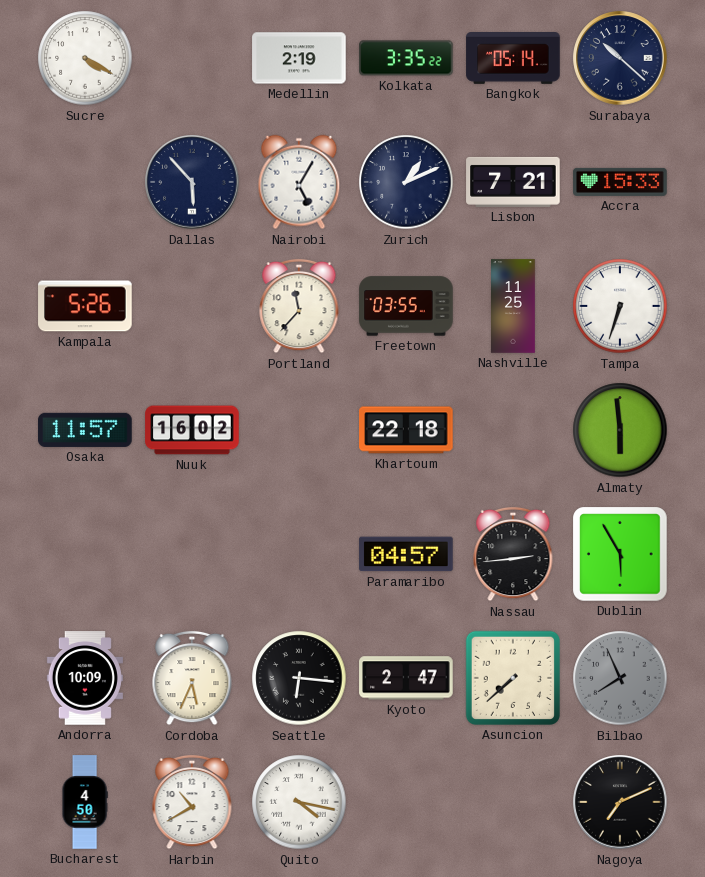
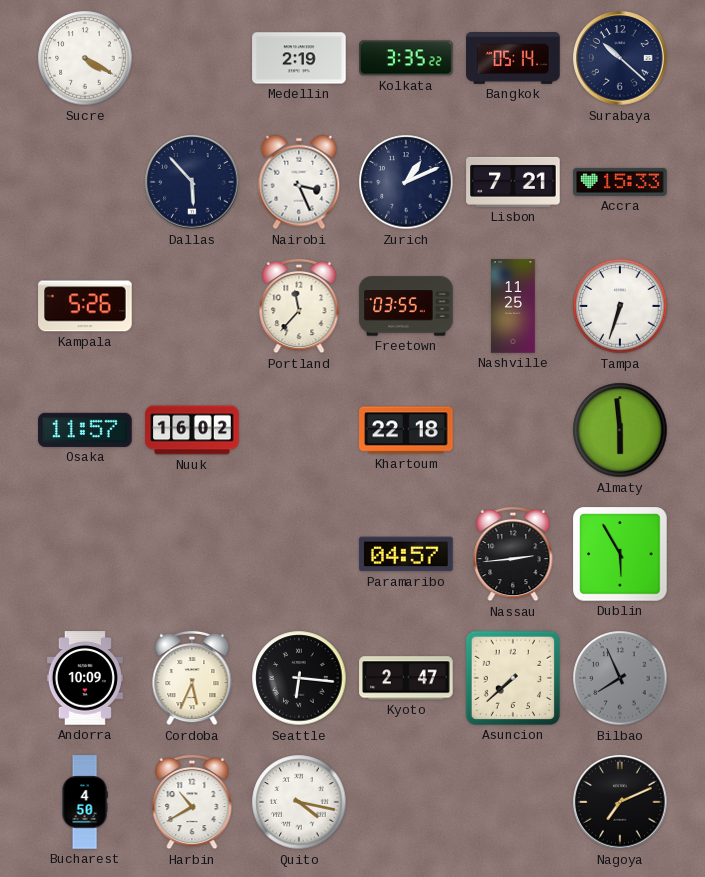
Nairobi: 5:05 -> 3:26 (299, 182)
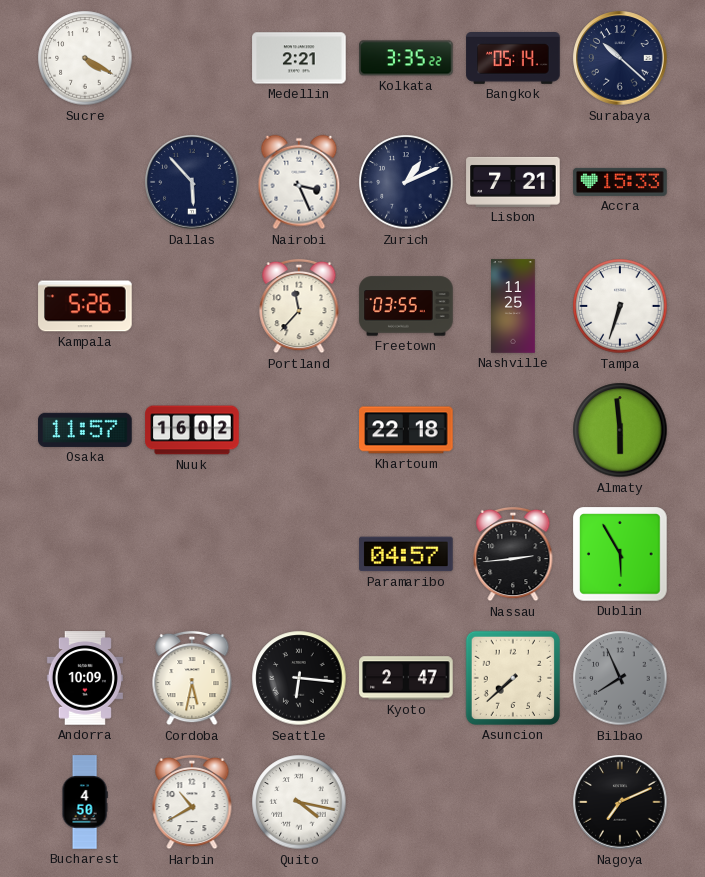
Medellin: 2:19 -> 2:21 (299, 58)
Cordoba: 5:34 -> 5:32 (192, 678)
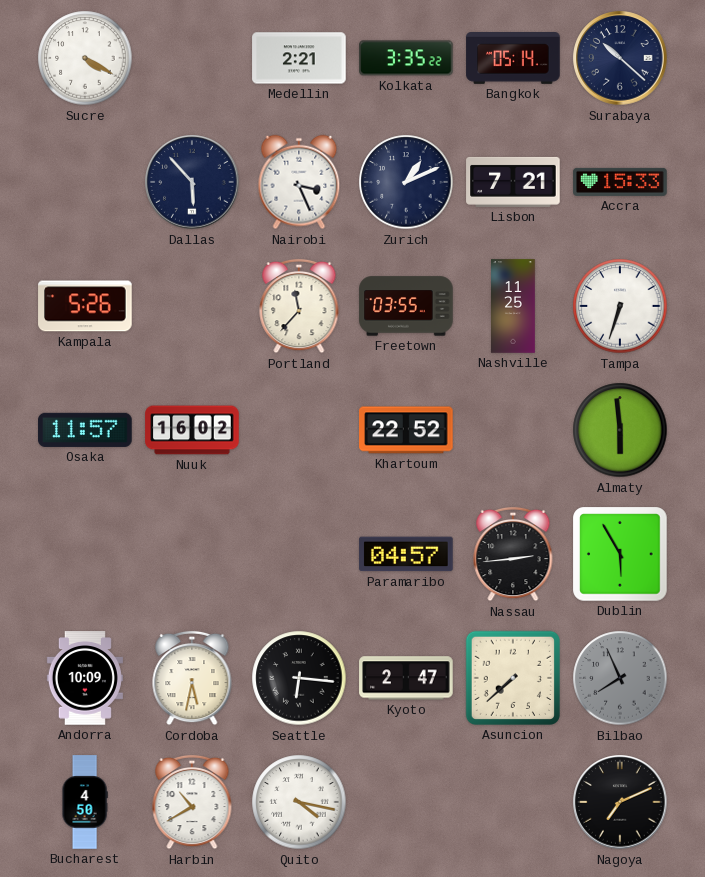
Khartoum: 22:18 -> 22:52 (406, 430)
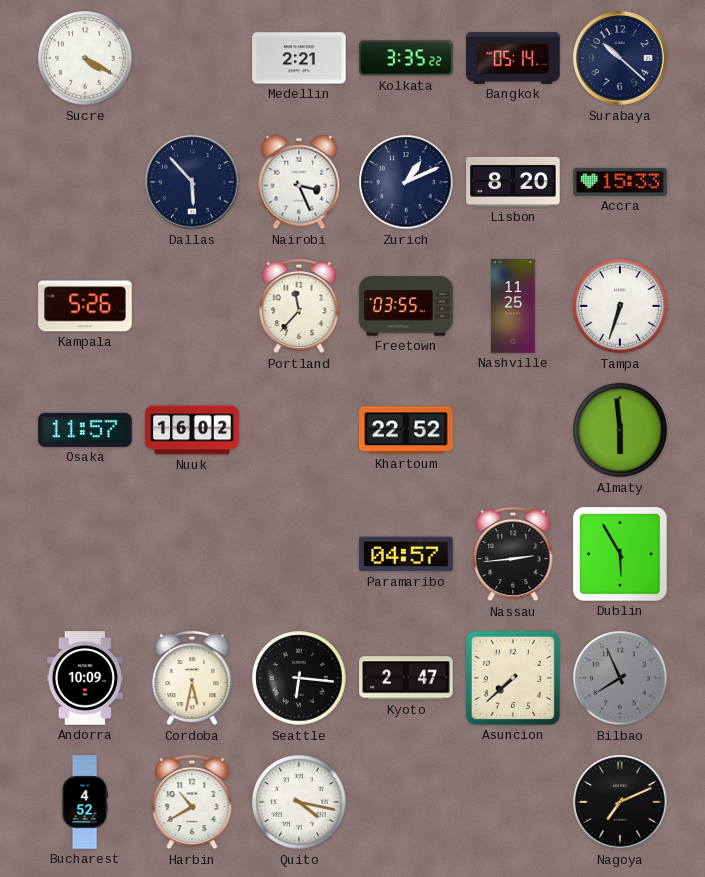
Lisbon: 7:21 -> 8:20 (513, 182)
Bucharest: 4:50 -> 4:52 (85, 802)
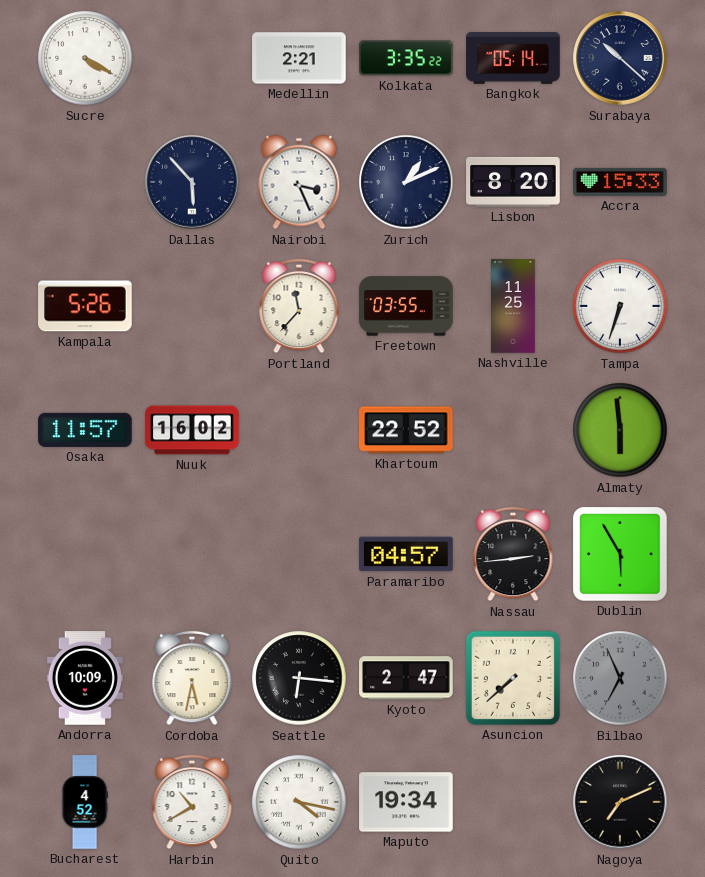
Bilbao: 7:56 -> 6:56 (620, 678)
Maputo: none -> 19:34 (406, 802)
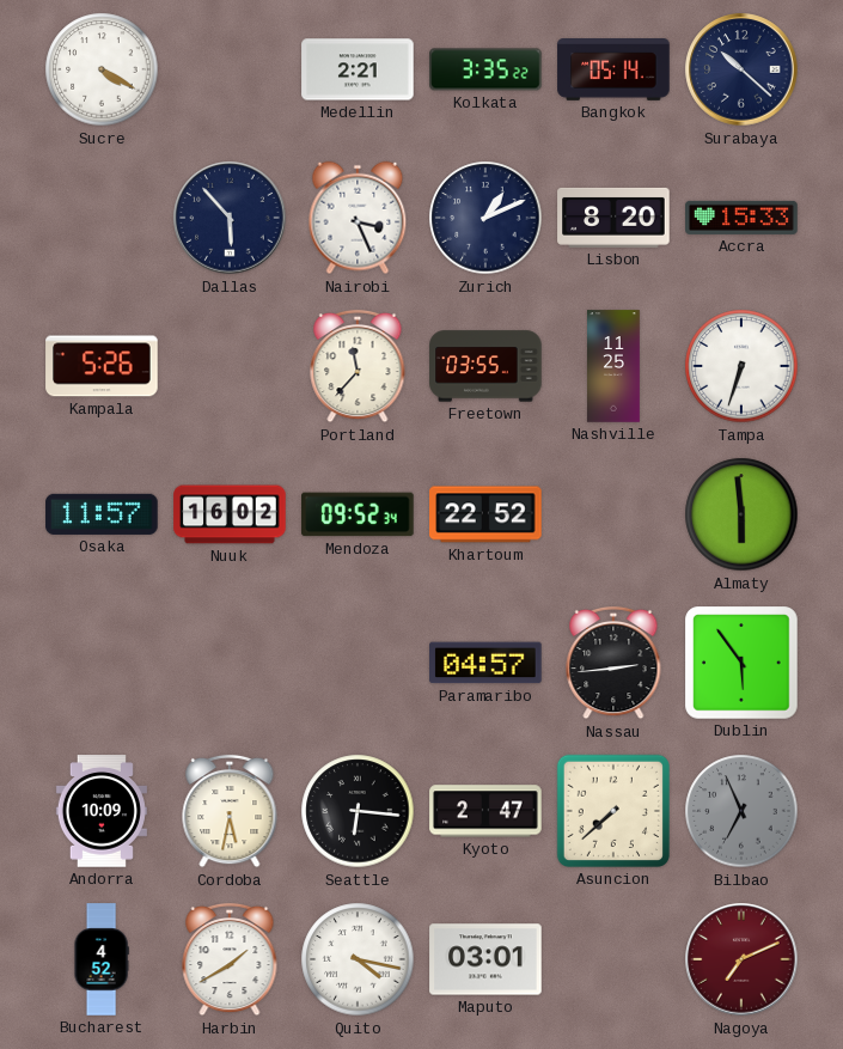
Mendoza: none -> 09:52 (358, 514)
Dublin: 5:55 -> 5:54 (741, 663)
Harbin: 10:40 -> 1:40 (230, 959)
Maputo: 19:34 -> 03:01 (485, 959)
Nagoya dial: black -> burgundy (741, 959)
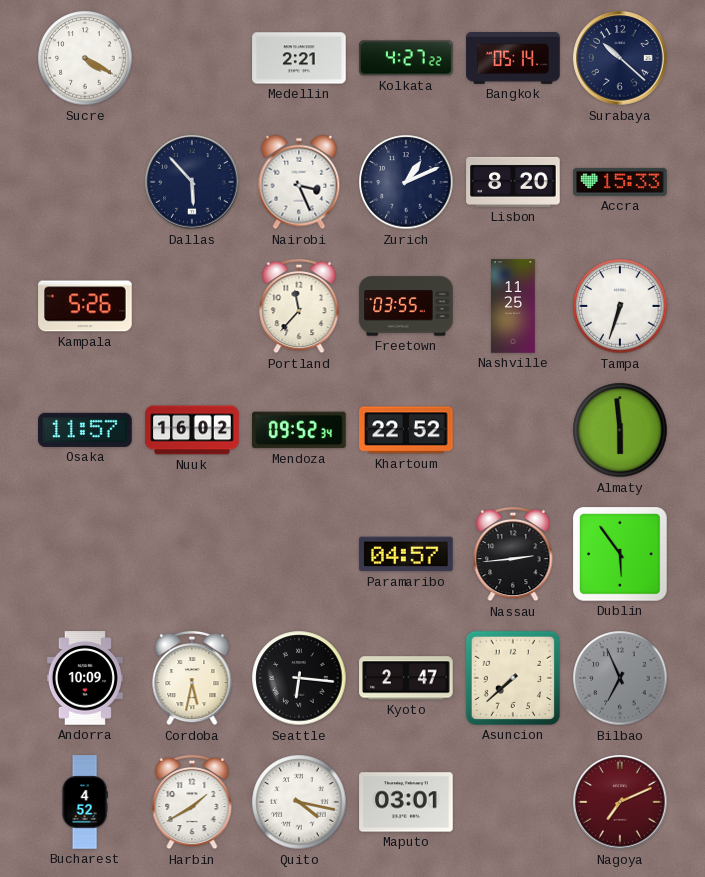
Kolkata: 3:35 -> 4:27 (406, 58)
